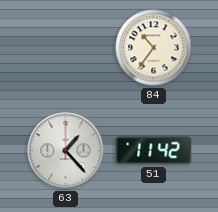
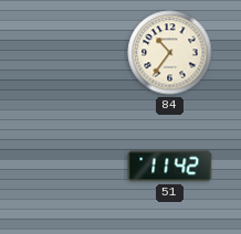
63: 1:23 -> none (66, 151)
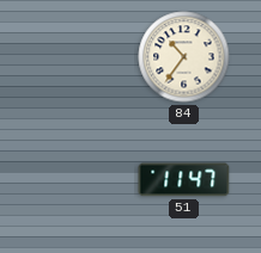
51: 11:42 -> 11:47 (184, 180)
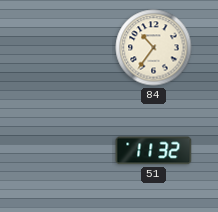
51: 11:47 -> 11:32 (154, 151)
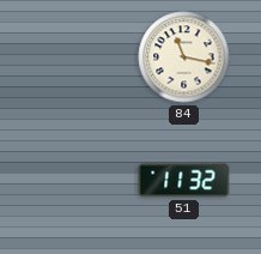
84: 10:36 -> 11:17 (184, 58)
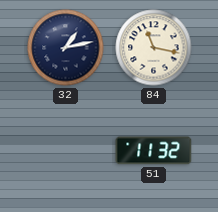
32: none -> 1:13 (66, 48)
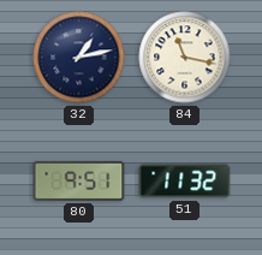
80: none -> 9:51 (79, 180)
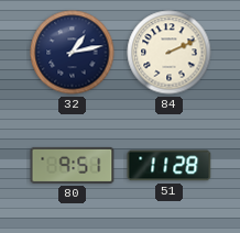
84: 11:17 -> 2:11 (170, 53)
51: 11:32 -> 11:28 (170, 166)
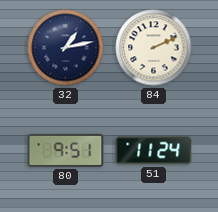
51: 11:28 -> 11:24 (154, 151)
